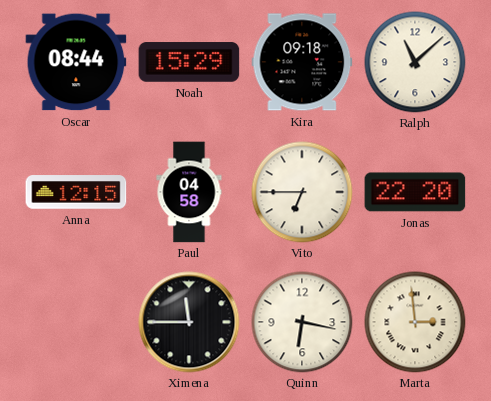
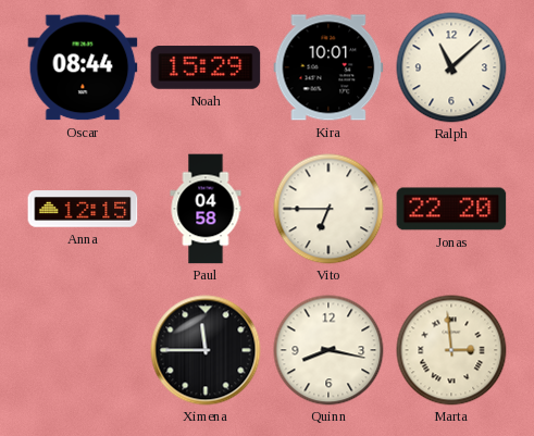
Kira: 09:18 -> 10:01 (328, 67)
Quinn: 6:17 -> 8:17 (328, 350)
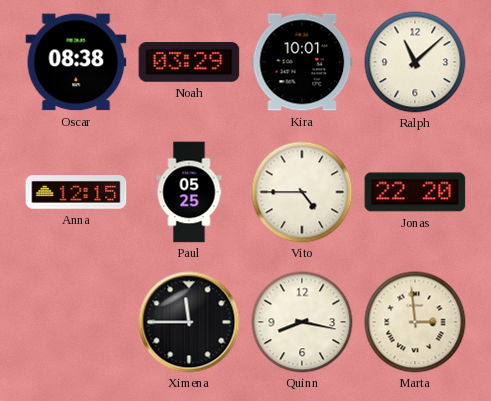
Oscar: 08:44 -> 08:38 (76, 62)
Noah: 15:29 -> 03:29 (189, 62)
Paul: 04:58 -> 05:25 (189, 192)
Vito: 6:45 -> 4:45 (302, 192)
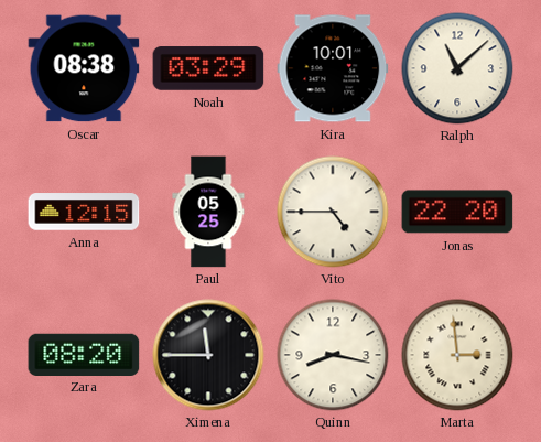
Zara: none -> 08:20 (84, 354)
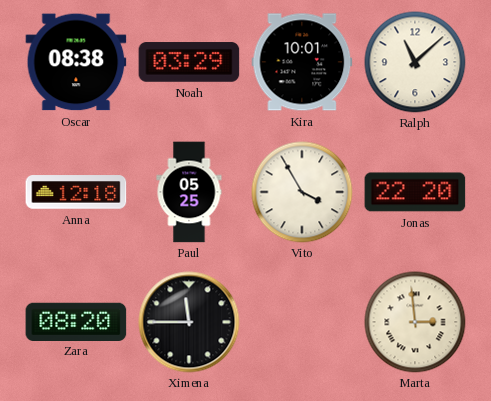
Anna: 12:15 -> 12:18 (76, 192)
Vito: 4:45 -> 3:55 (302, 192)
Quinn: 8:17 -> none (333, 355)
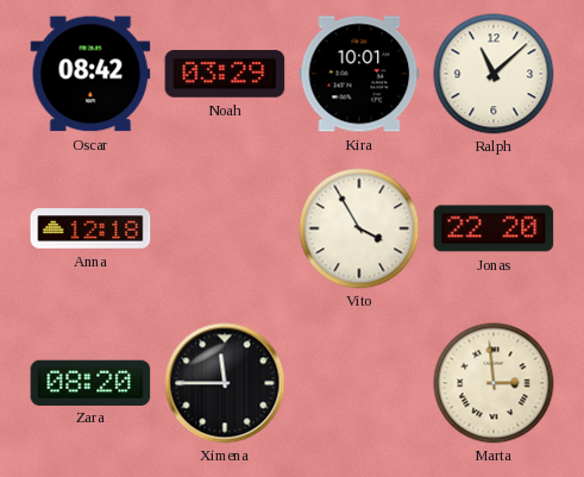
Oscar: 08:38 -> 08:42 (90, 74)
Paul: 05:25 -> none (189, 192)
